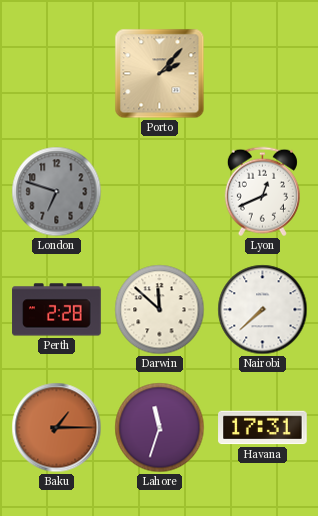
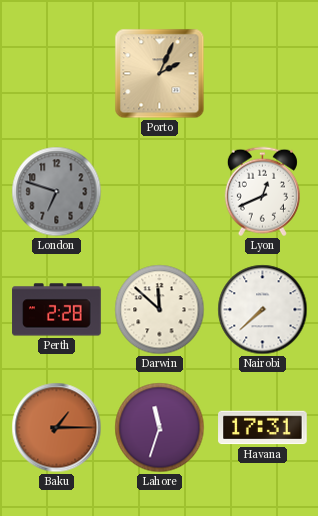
Porto: 2:07 -> 2:04 (160, 74)
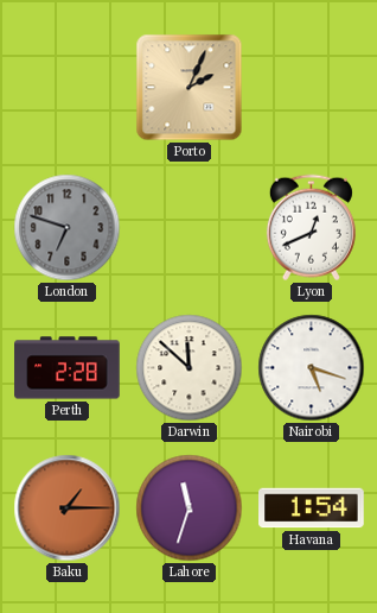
Nairobi: 7:38 -> 5:18 (312, 368)
Havana: 17:31 -> 1:54 (312, 508)
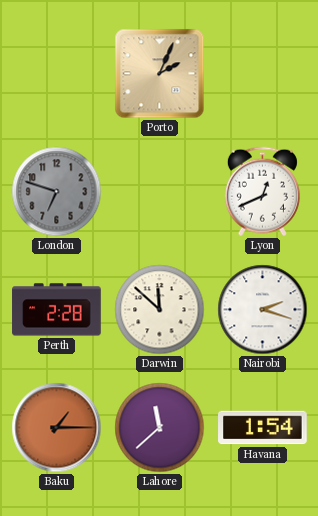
Nairobi: 5:18 -> 2:18 (263, 310)
Lahore: 11:33 -> 11:38 (160, 428)
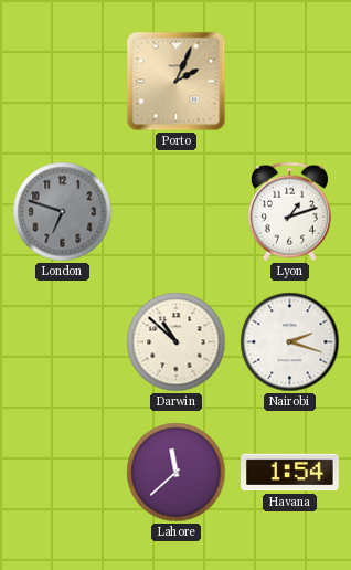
Lyon: 12:41 -> 1:12 (289, 212)
Perth: 2:28 -> none (57, 310)
Darwin: 11:52 -> 10:52 (177, 342)
Baku: 1:15 -> none (57, 428)
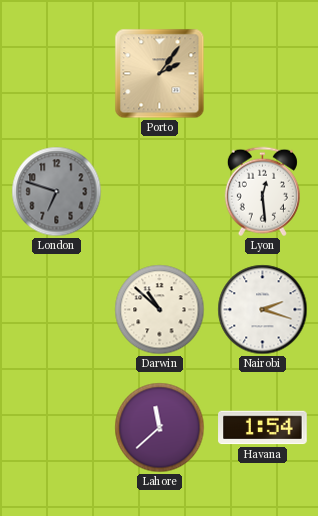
Porto: 2:04 -> 2:06 (160, 74)
Lyon: 1:12 -> 12:29 (262, 192)
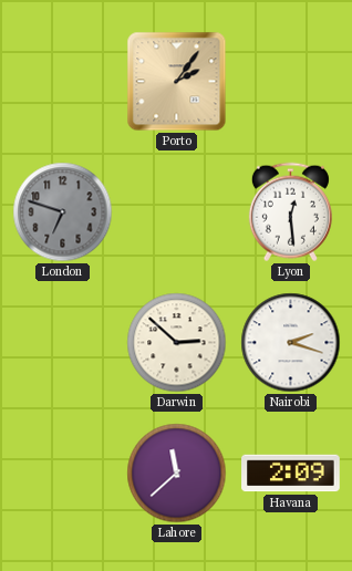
Darwin: 10:52 -> 2:52 (177, 343)
Havana: 1:54 -> 2:09 (291, 474)
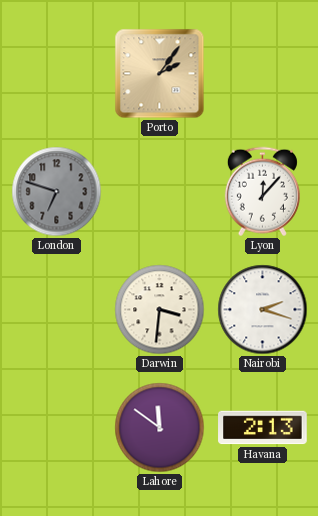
Lyon: 12:29 -> 12:07 (262, 192)
Darwin: 2:52 -> 3:31 (160, 310)
Lahore: 11:38 -> 11:51 (160, 428)
Havana: 2:09 -> 2:13 (263, 428)
